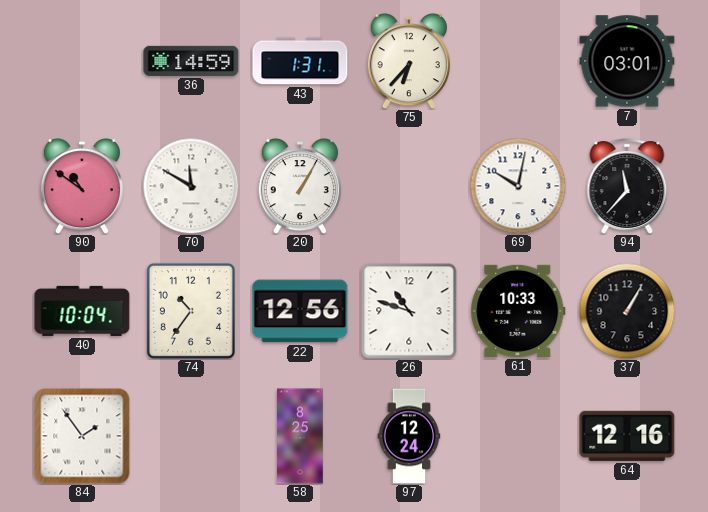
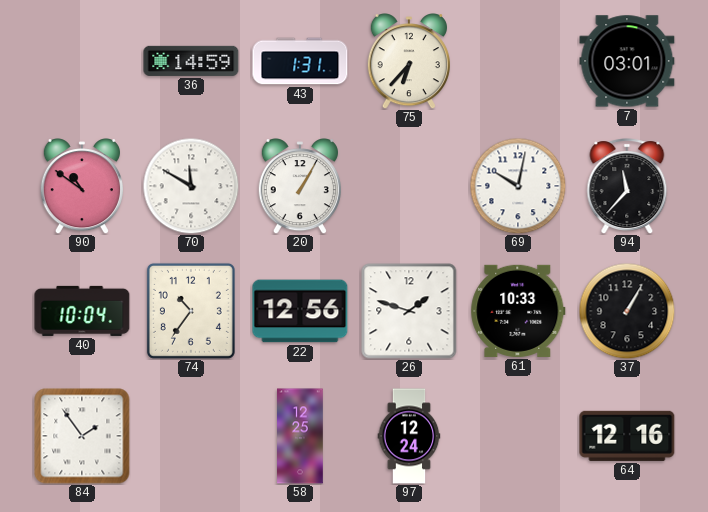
26: 10:48 -> 1:48 (409, 311)
58: 8:25 -> 12:25 (300, 436)
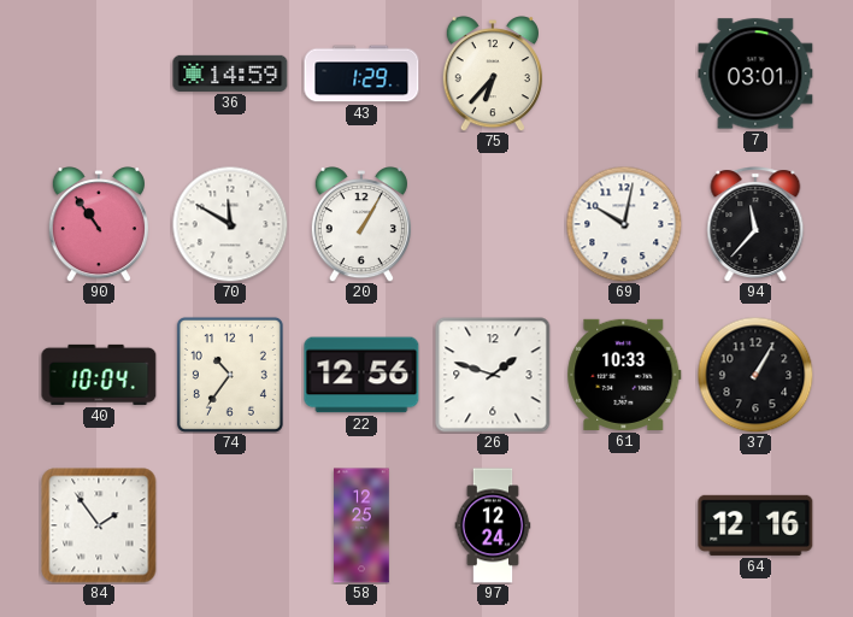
43: 1:31 -> 1:29 (361, 74)
90: 10:51 -> 10:54 (99, 224)
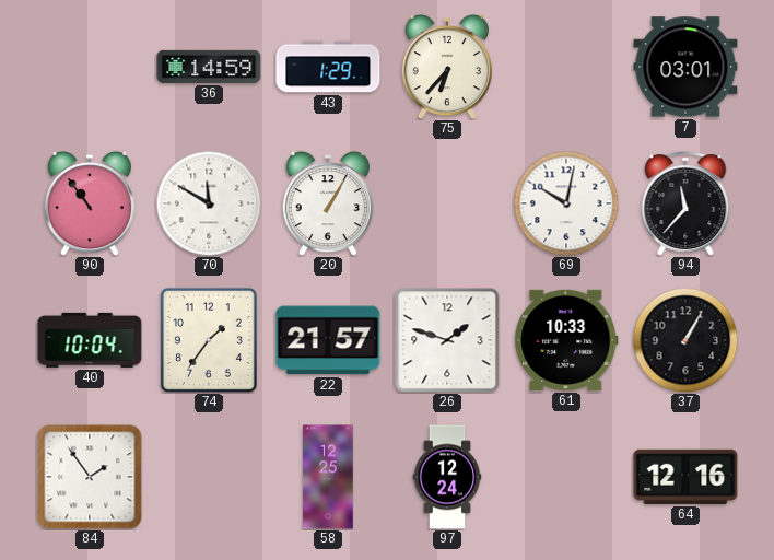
74: 10:36 -> 1:36 (209, 340)
22: 12:56 -> 21:57 (328, 340)
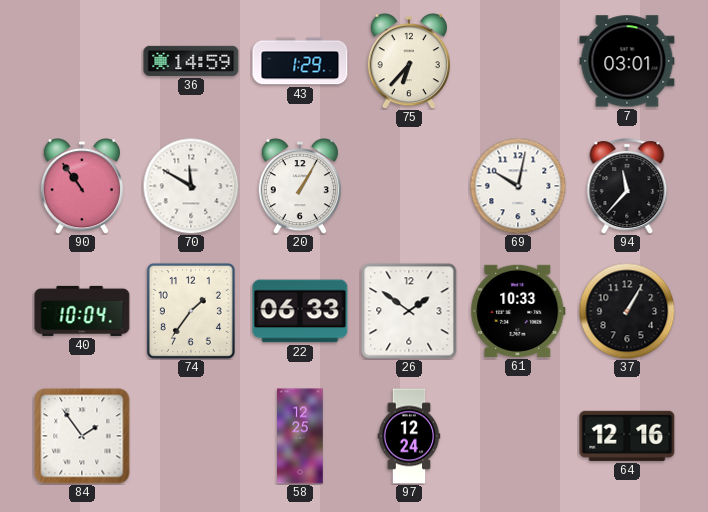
22: 21:57 -> 06:33 (300, 311)
26: 1:48 -> 1:51 (409, 311)
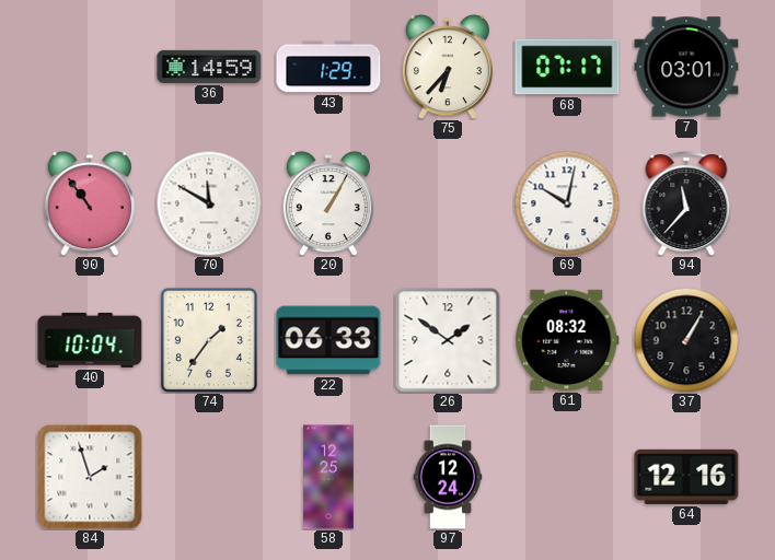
68: none -> 07:17 (567, 67)
61: 10:33 -> 08:32 (567, 340)
84: 1:54 -> 1:57 (90, 477)
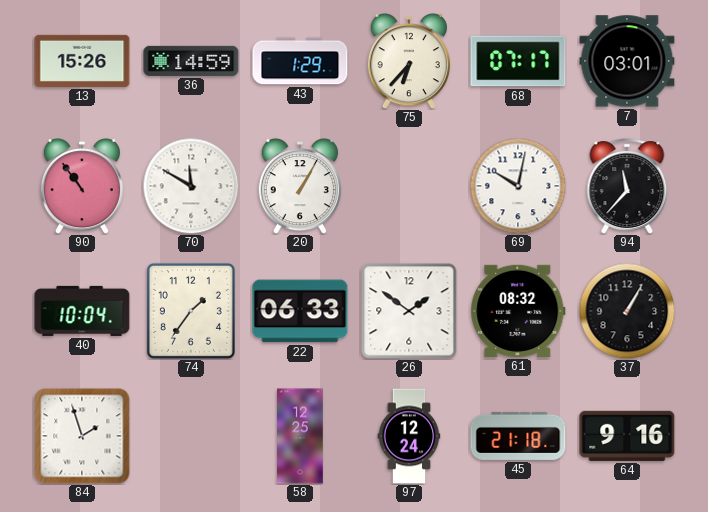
13: none -> 15:26 (82, 61)
45: none -> 21:18 (518, 436)
64: 12:16 -> 9:16 (627, 436)
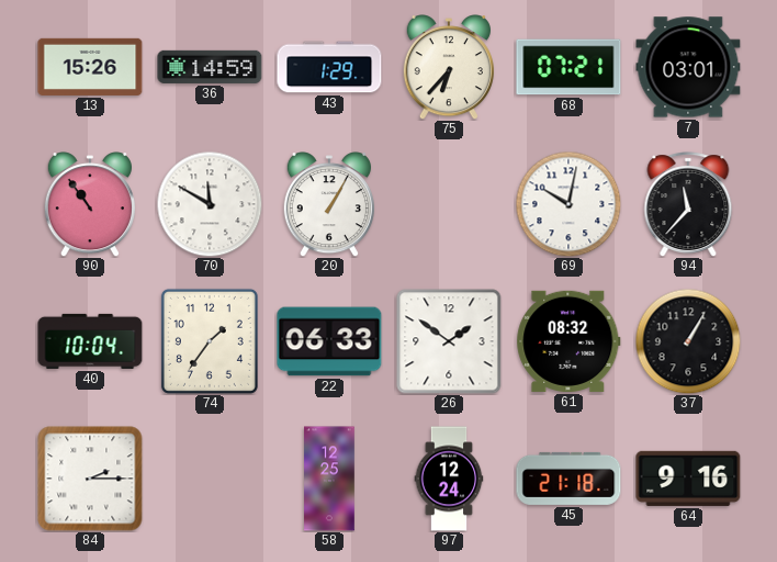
68: 07:17 -> 07:21 (568, 67)
84: 1:57 -> 2:15 (90, 479)
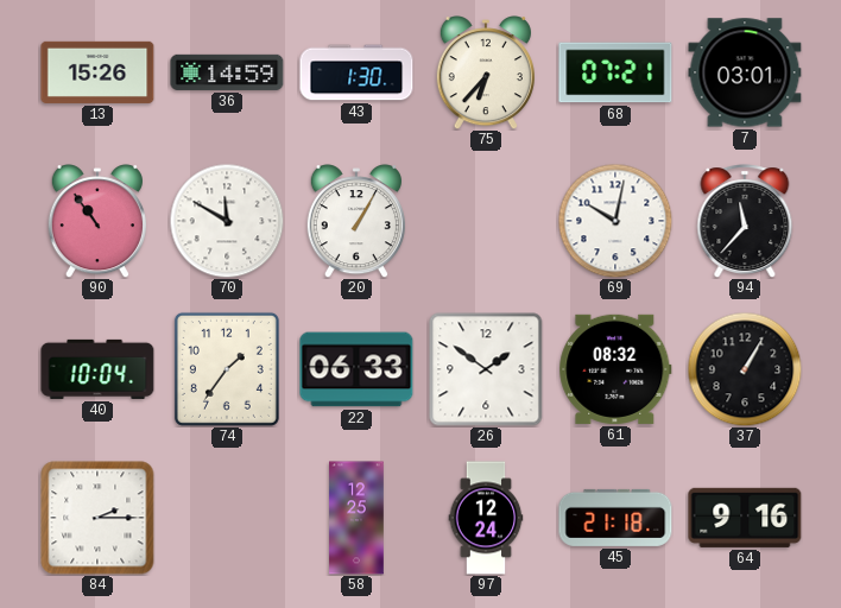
43: 1:29 -> 1:30 (356, 72)
